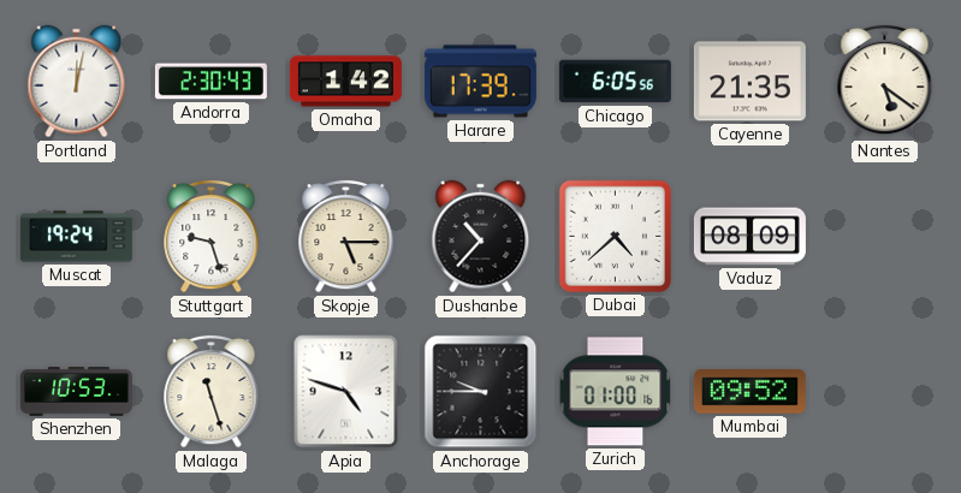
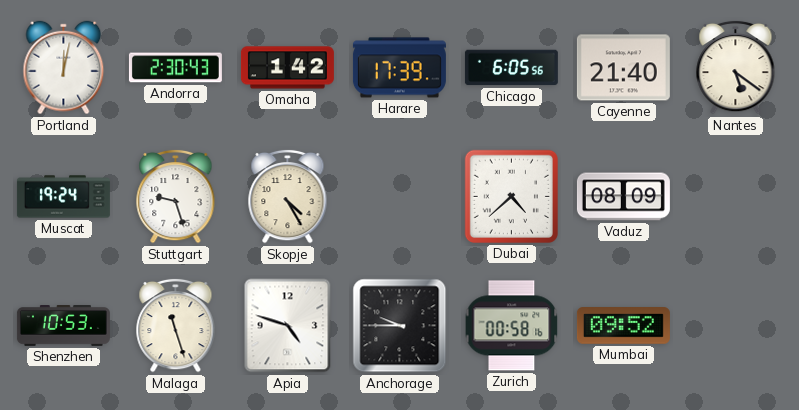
Cayenne: 21:35 -> 21:40 (623, 68)
Skopje: 5:15 -> 4:25 (288, 196)
Dushanbe: 10:37 -> none (481, 237)
Zurich: 01:00 -> 00:58 (512, 326)
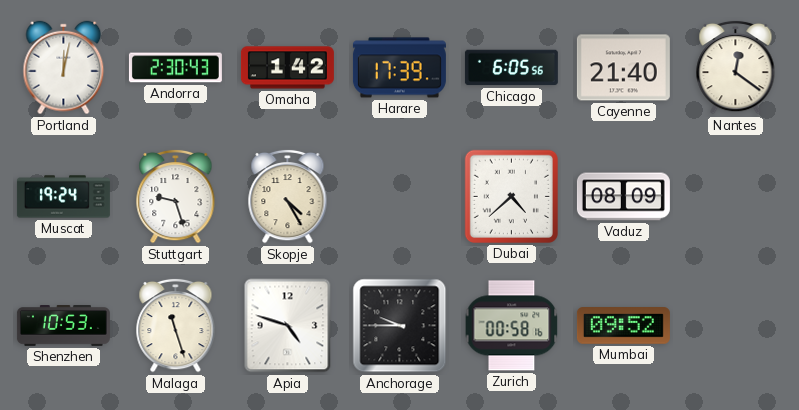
Nantes: 5:21 -> 12:21 (736, 67)
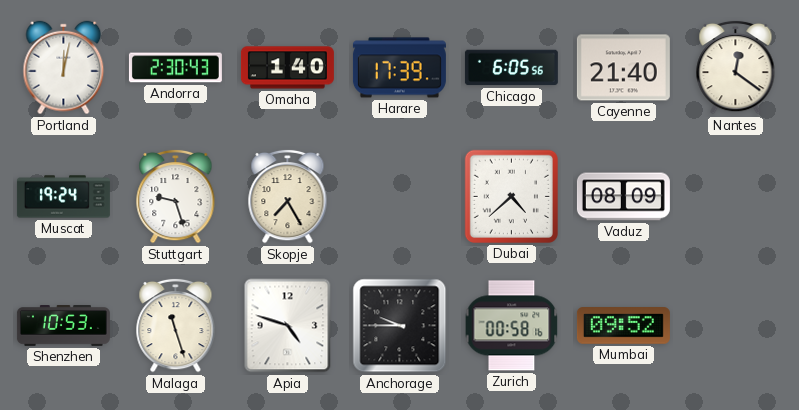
Omaha: 1:42 -> 1:40 (287, 68)
Skopje: 4:25 -> 7:25 (288, 196)
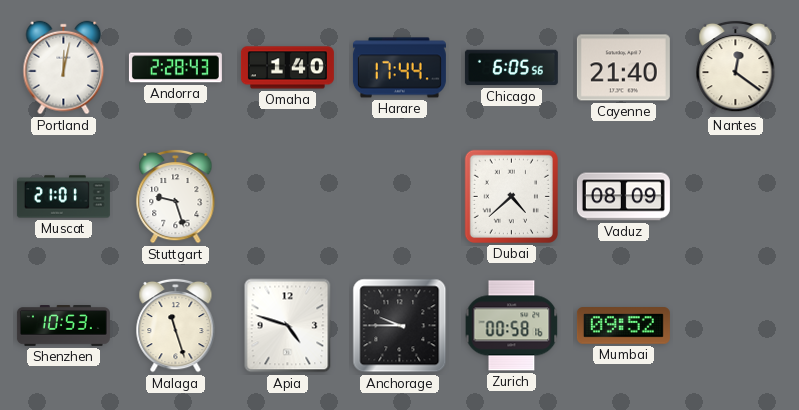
Andorra: 2:30 -> 2:28 (175, 68)
Harare: 17:39 -> 17:44 (399, 68)
Muscat: 19:24 -> 21:01 (63, 197)
Skopje: 7:25 -> none (288, 196)
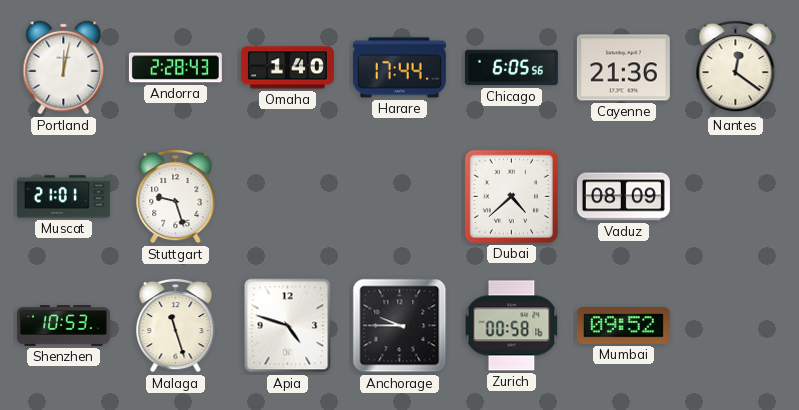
Cayenne: 21:40 -> 21:36 (623, 68)
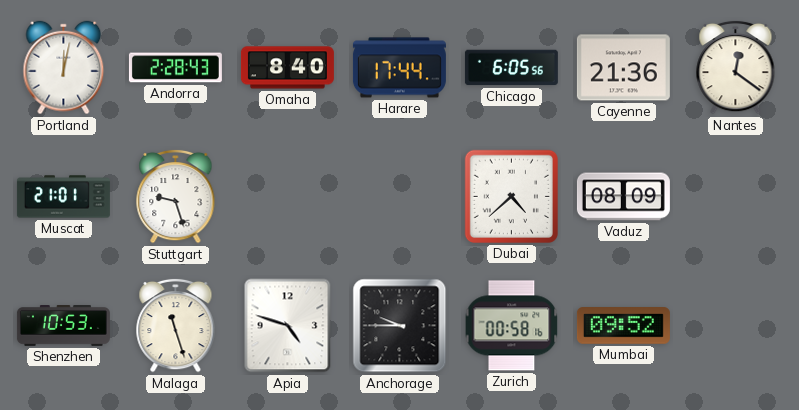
Omaha: 1:40 -> 8:40 (287, 68)
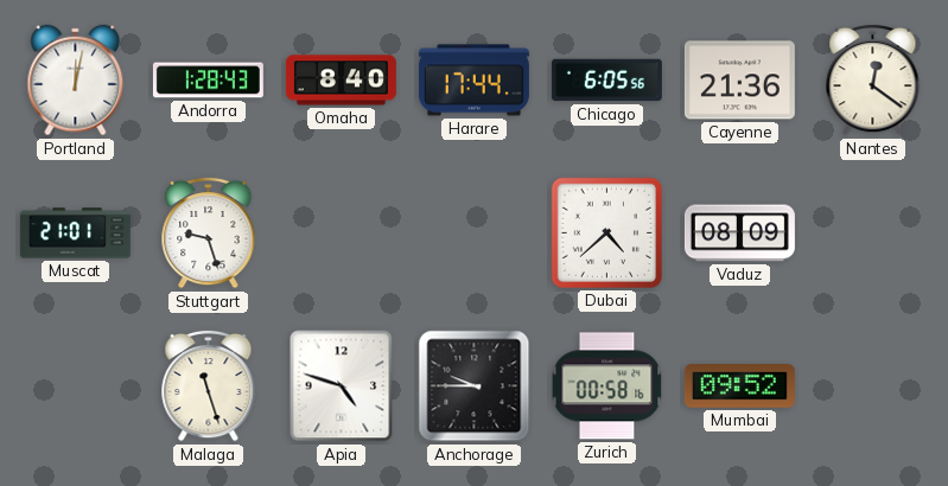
Andorra: 2:28 -> 1:28 (208, 81)
Shenzhen: 10:53 -> none (63, 326)
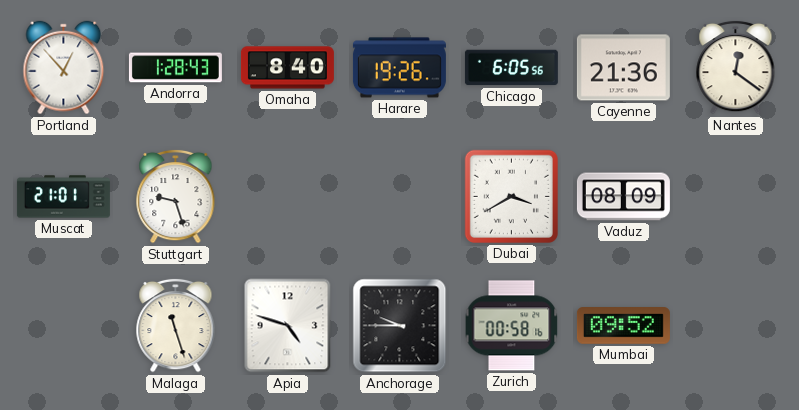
Portland: 12:02 -> 12:53 (64, 68)
Harare: 17:44 -> 19:26 (399, 68)
Dubai: 4:38 -> 3:40 (511, 196)
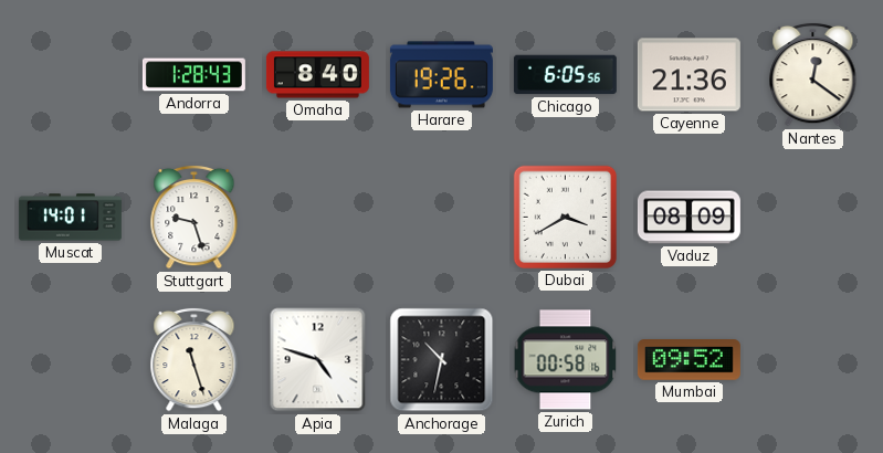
Portland: 12:53 -> none (64, 68)
Muscat: 21:01 -> 14:01 (70, 218)
Anchorage: 9:45 -> 10:32 (442, 360)
